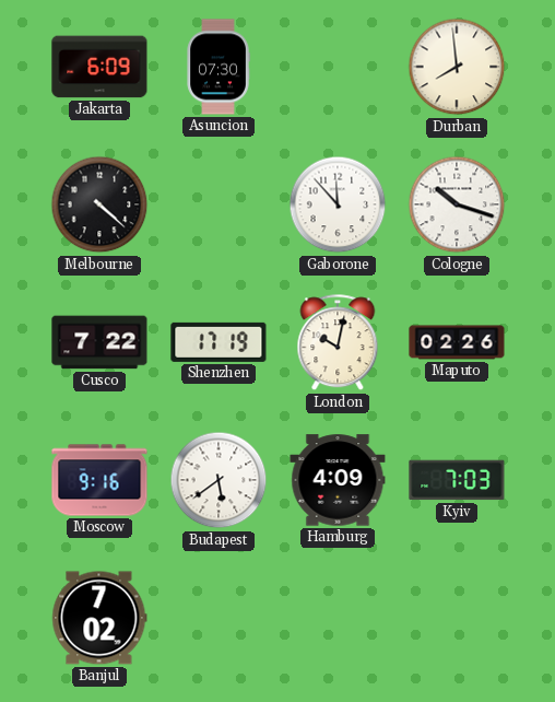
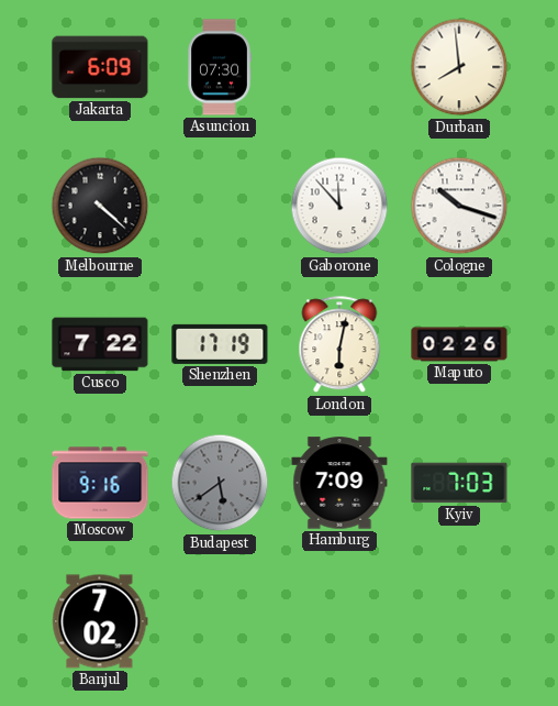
London: 10:02 -> 6:02 (339, 345)
Budapest dial: white -> grey (220, 483)
Hamburg: 4:09 -> 7:09 (339, 483)
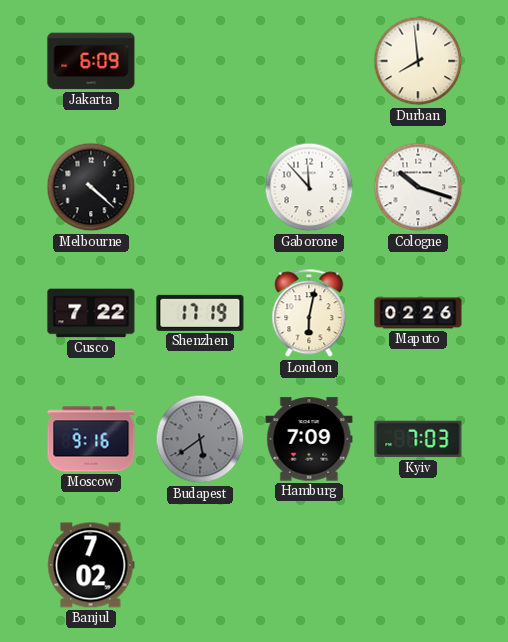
Asuncion: 07:30 -> none (220, 67)
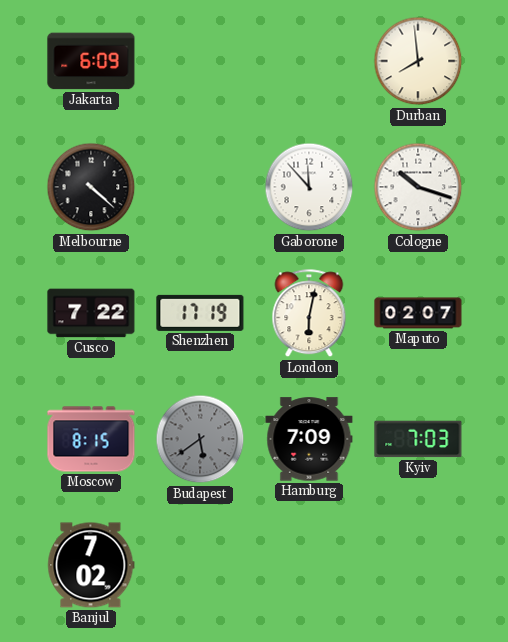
Maputo: 02:26 -> 02:07 (418, 313)
Moscow: 9:16 -> 8:15 (91, 439)
